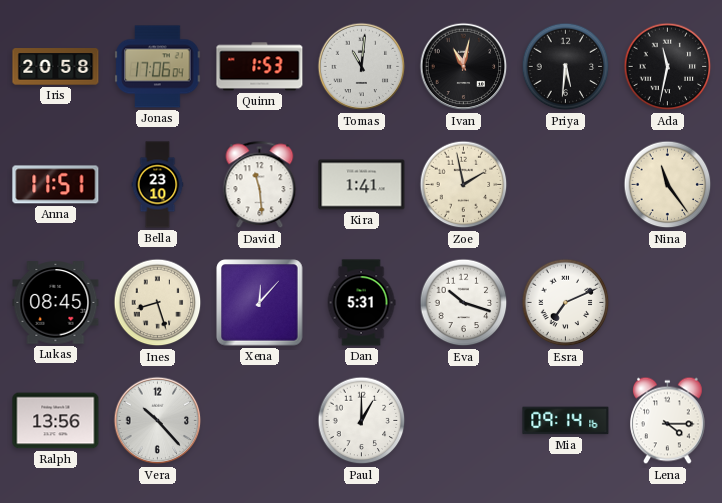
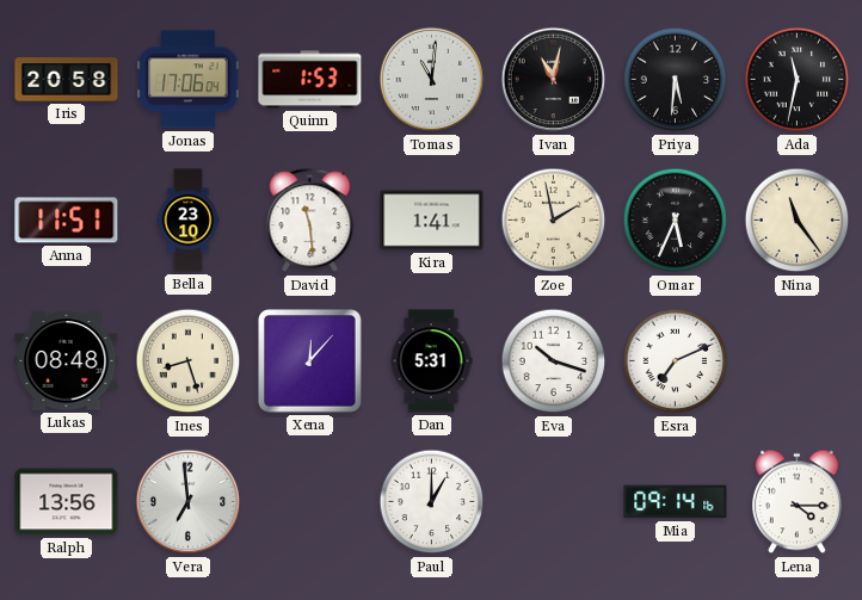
Omar: none -> 5:34 (676, 221)
Lukas: 08:45 -> 08:48 (67, 361)
Vera: 10:23 -> 6:59 (189, 502)
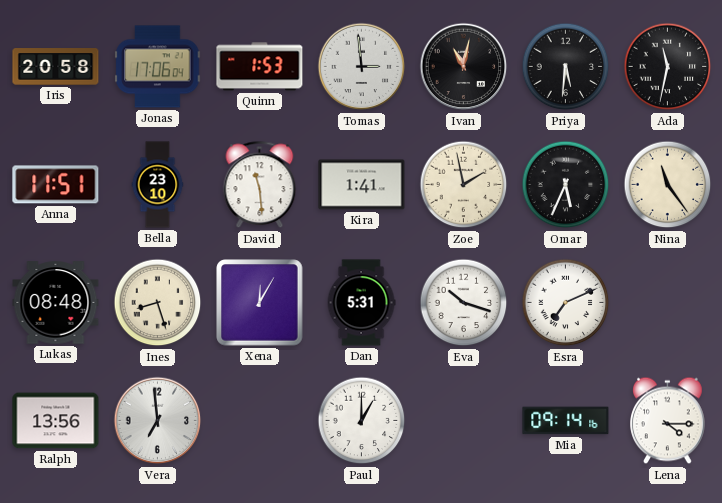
Tomas: 11:01 -> 2:59 (362, 67)
Xena: 12:07 -> 12:05 (260, 303)
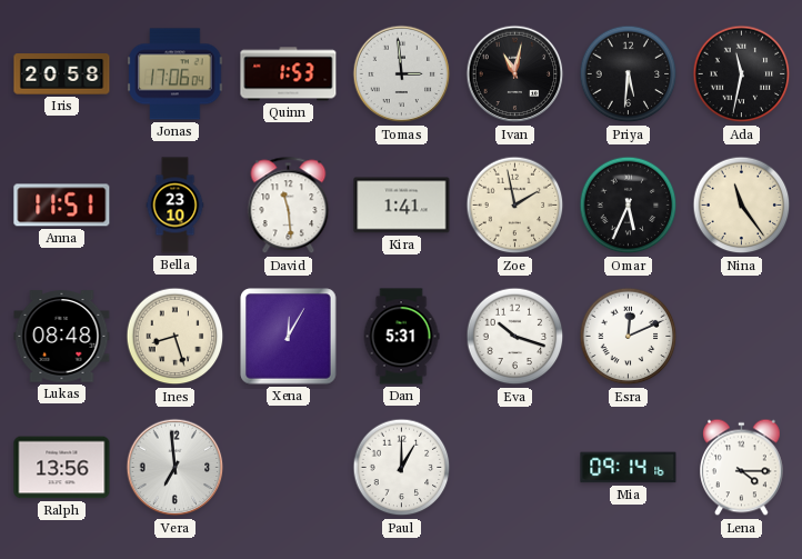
Esra: 7:11 -> 12:11 (629, 337)
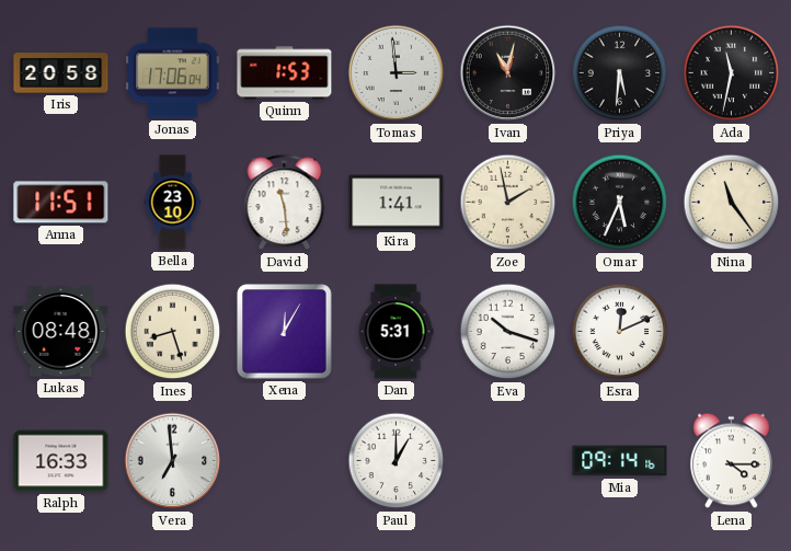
Ralph: 13:56 -> 16:33 (61, 461)
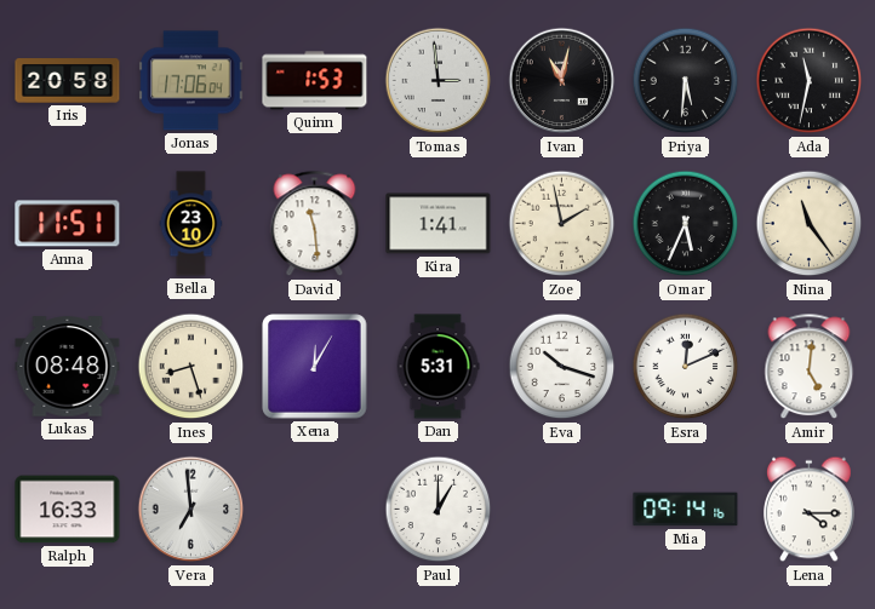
Amir: none -> 5:01 (810, 367)
